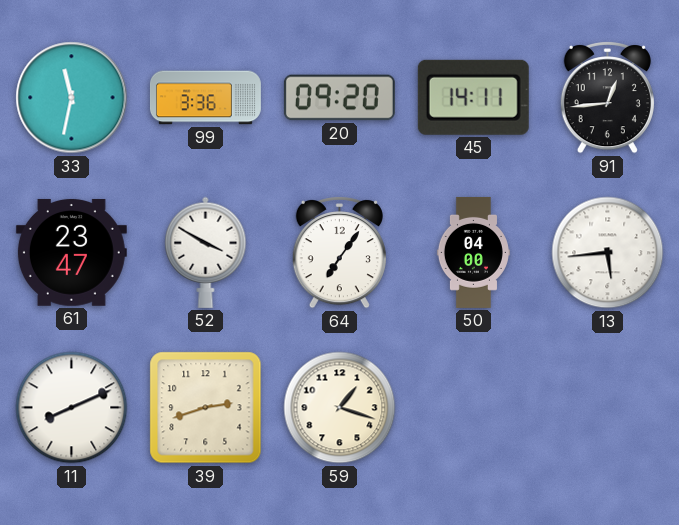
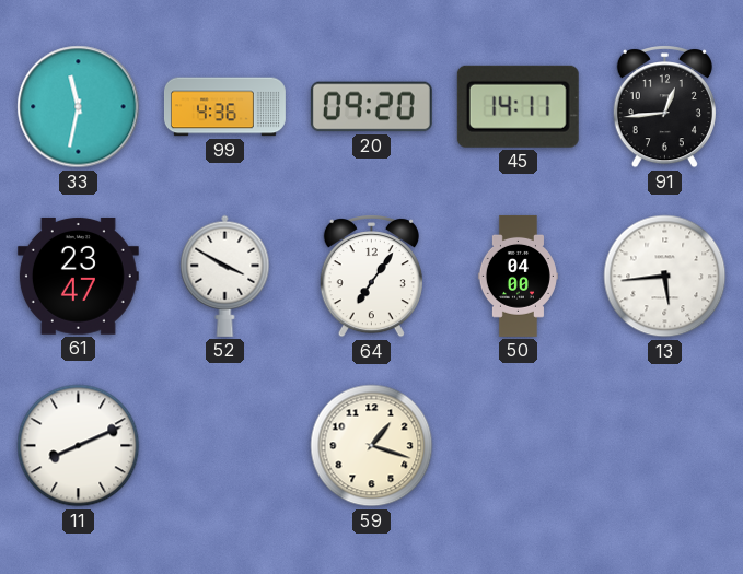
99: 3:36 -> 4:36 (224, 107)
39: 2:42 -> none (206, 408)
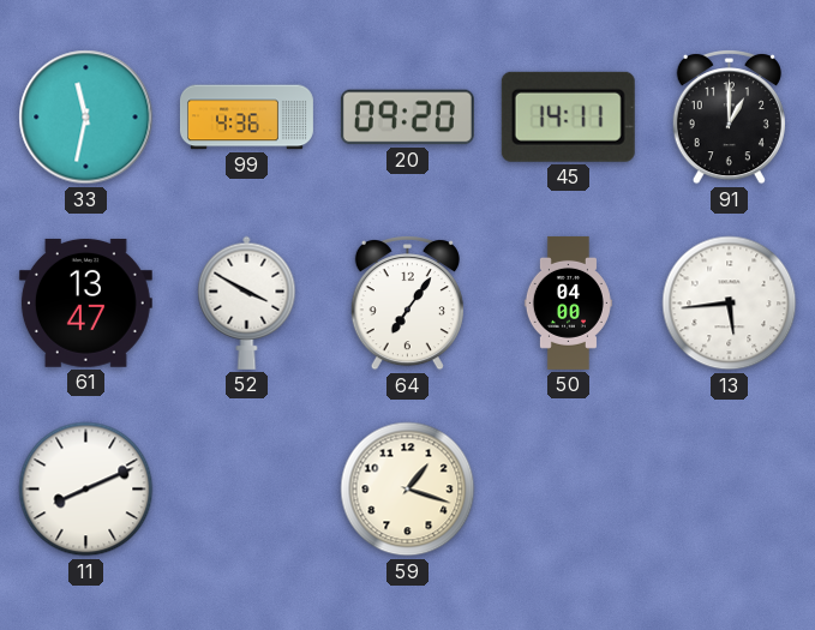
91: 12:44 -> 1:00 (729, 118)
61: 23:47 -> 13:47 (85, 304)
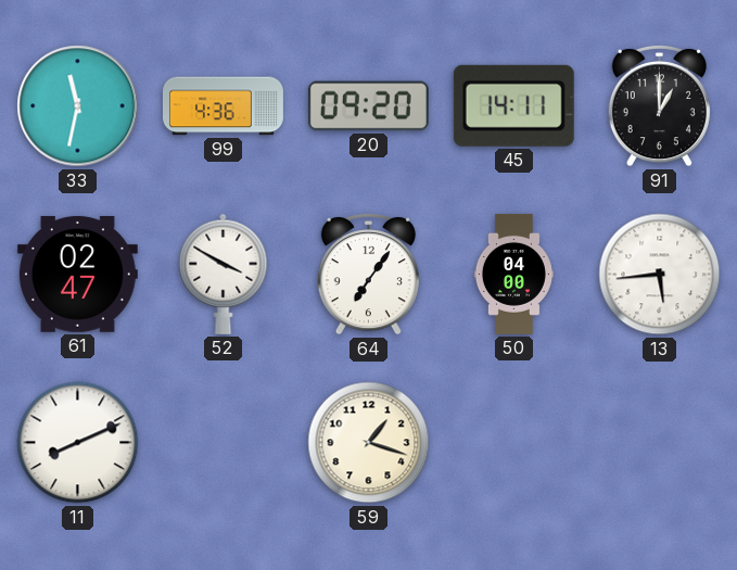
61: 13:47 -> 02:47 (77, 275)
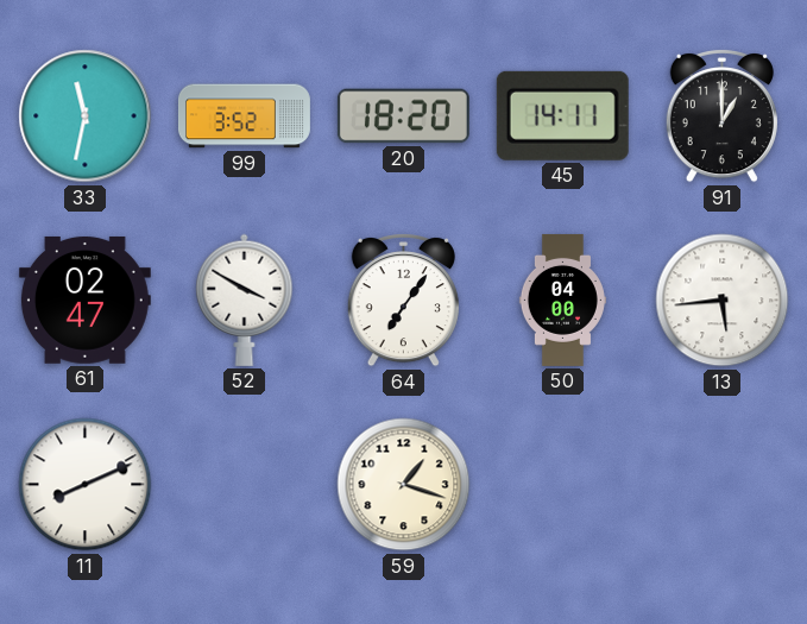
99: 4:36 -> 3:52 (244, 116)
20: 09:20 -> 18:20 (403, 116)
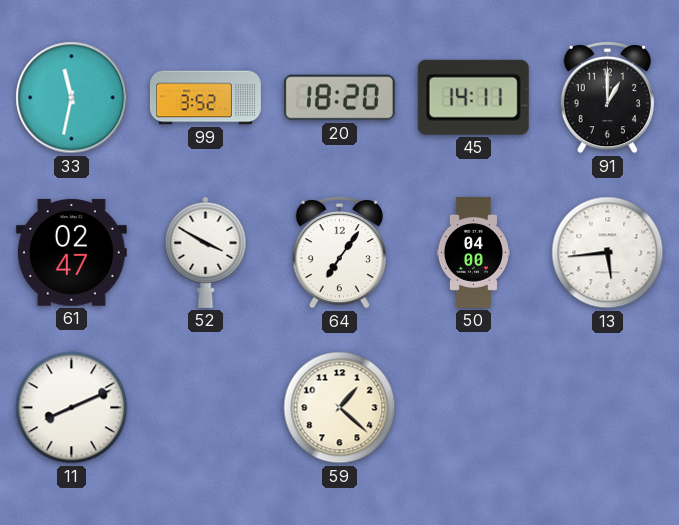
59: 1:18 -> 1:22 (340, 408)
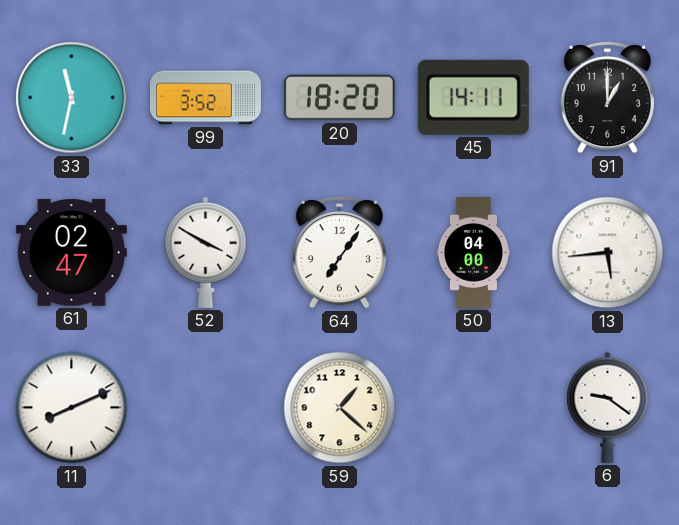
6: none -> 9:21 (608, 407)
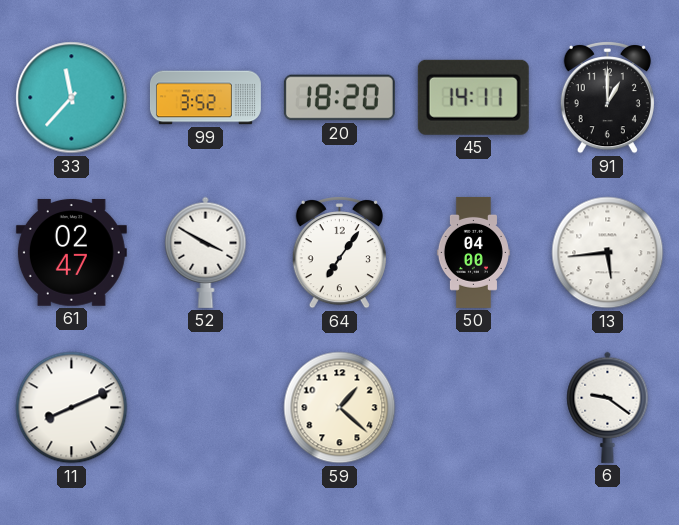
33: 11:32 -> 11:37 (72, 98)
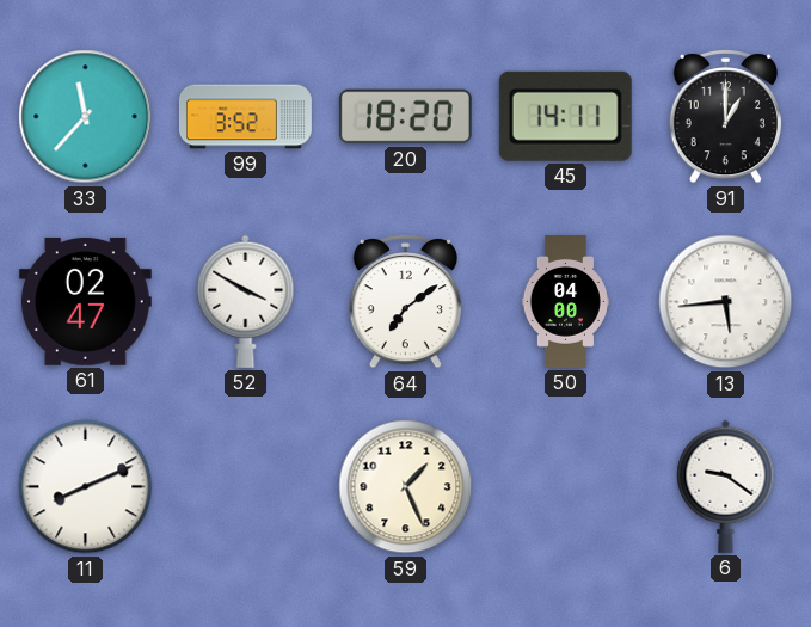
64: 7:06 -> 7:09 (405, 302)
59: 1:22 -> 1:26 (406, 487)
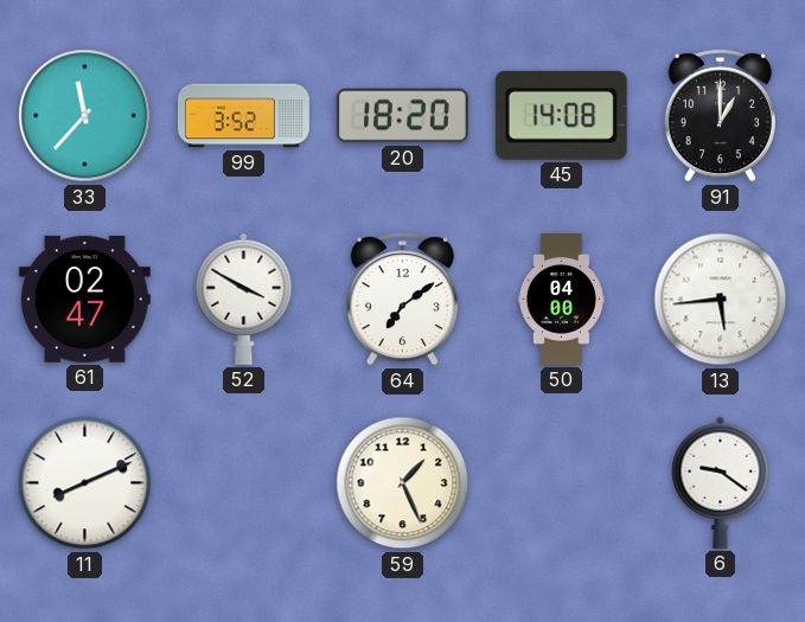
45: 14:11 -> 14:08 (561, 115)
